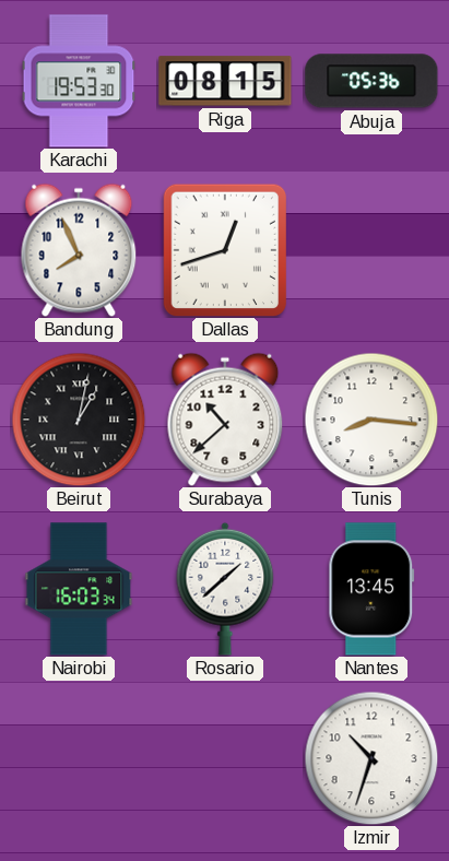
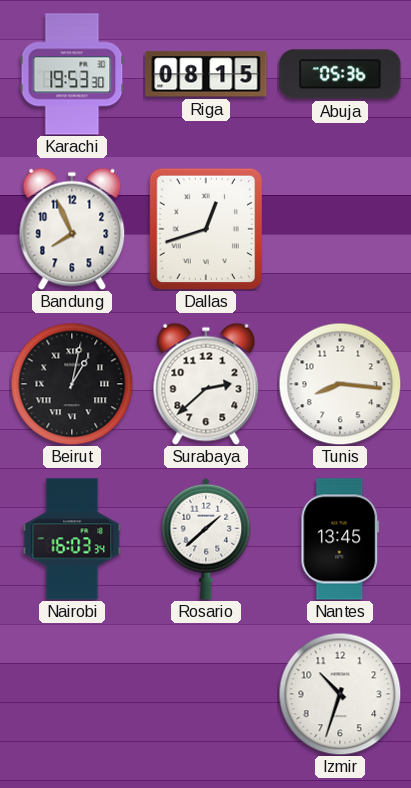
Surabaya: 10:38 -> 2:38 (206, 384)
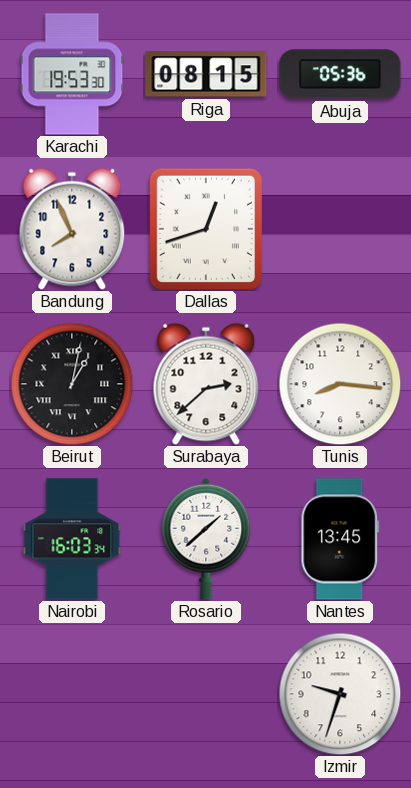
Izmir: 10:33 -> 9:33 (340, 694)
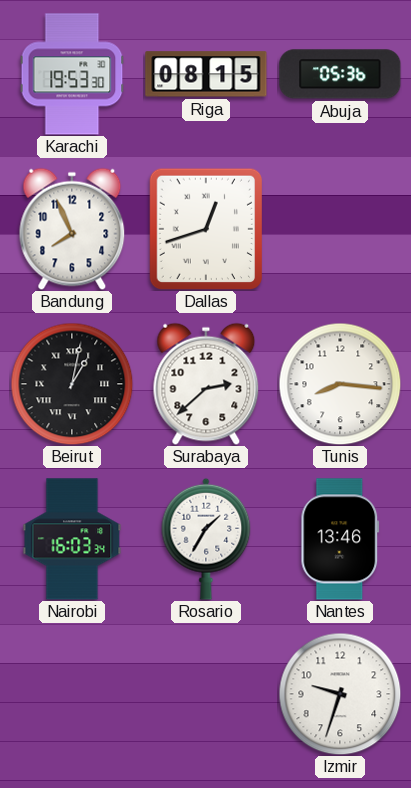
Rosario: 1:38 -> 1:35 (206, 539)
Nantes: 13:45 -> 13:46 (340, 539)
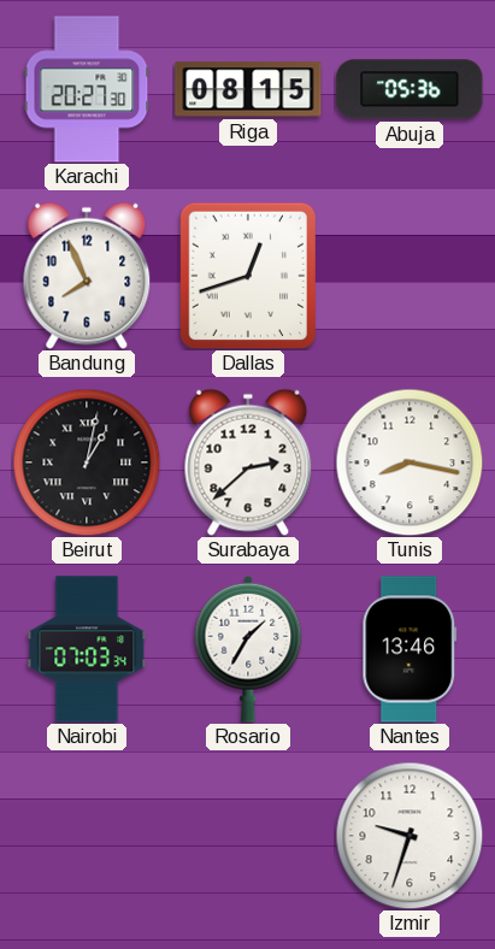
Karachi: 19:53 -> 20:27 (87, 89)
Tunis: 8:16 -> 8:17 (409, 462)
Nairobi: 16:03 -> 07:03 (87, 649)
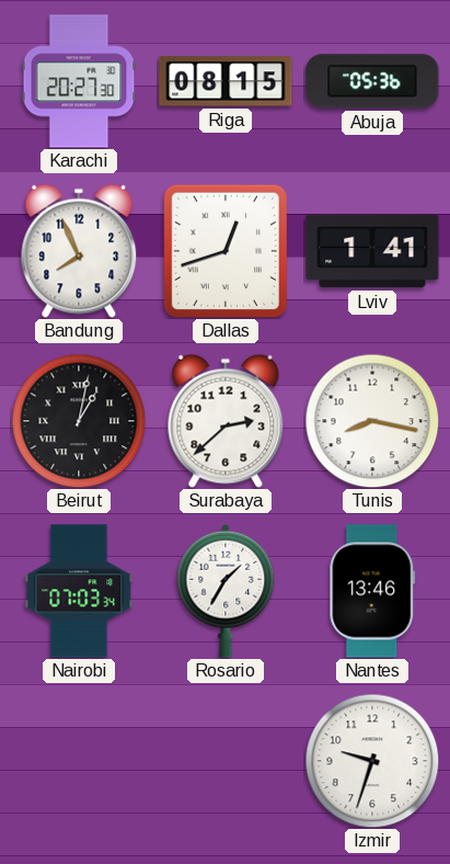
Lviv: none -> 1:41 (372, 251)
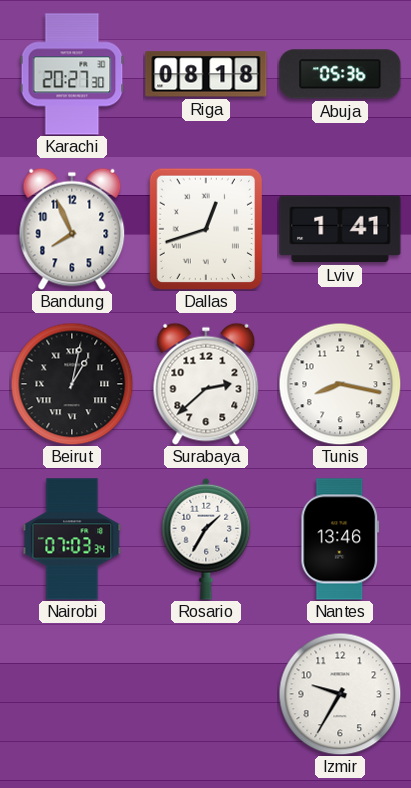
Riga: 08:15 -> 08:18 (206, 74)
Izmir: 9:33 -> 9:35 (340, 694)
